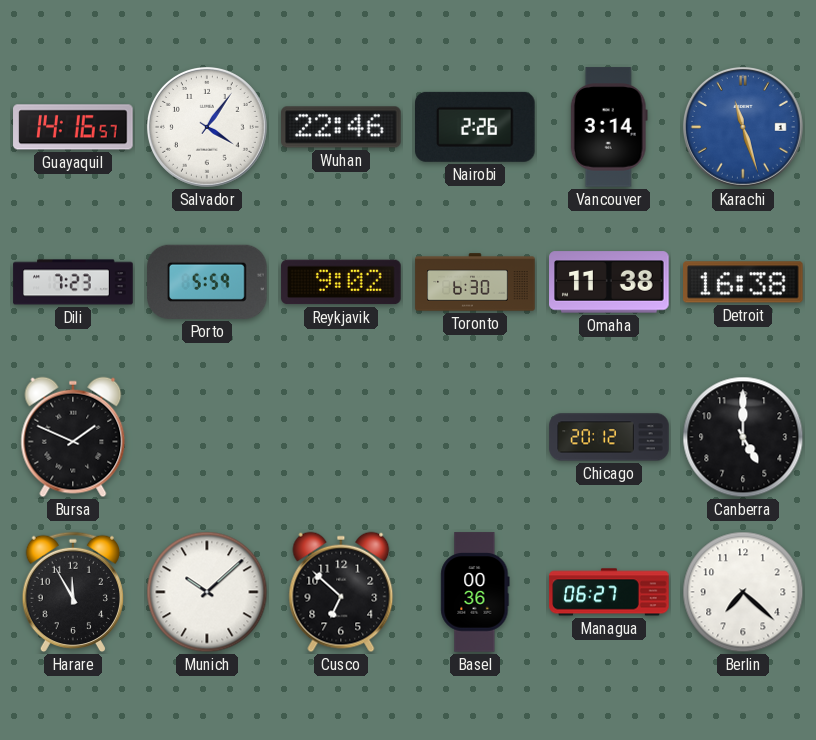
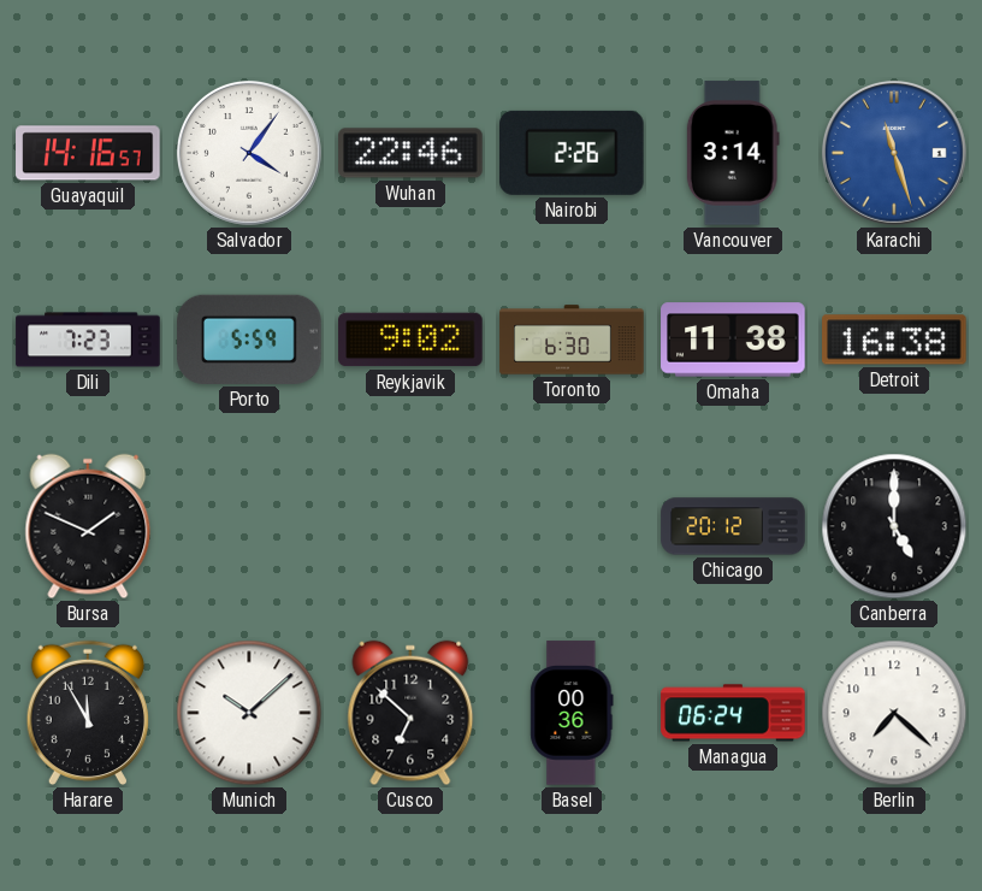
Managua: 06:27 -> 06:24 (733, 713)
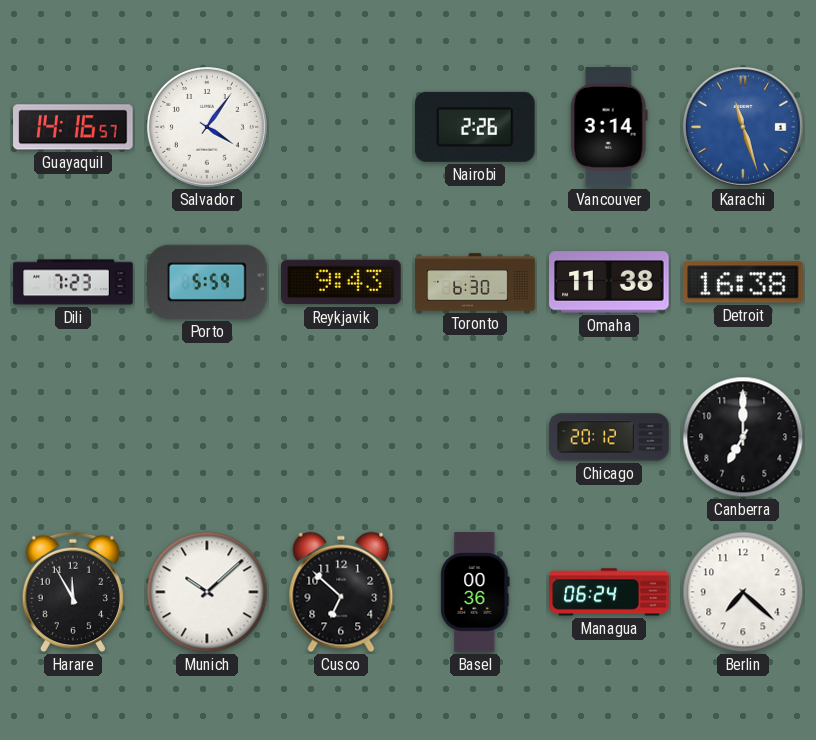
Wuhan: 22:46 -> none (410, 153)
Reykjavik: 9:02 -> 9:43 (341, 282)
Bursa: 1:49 -> none (88, 526)
Canberra: 5:00 -> 7:00 (743, 437)
